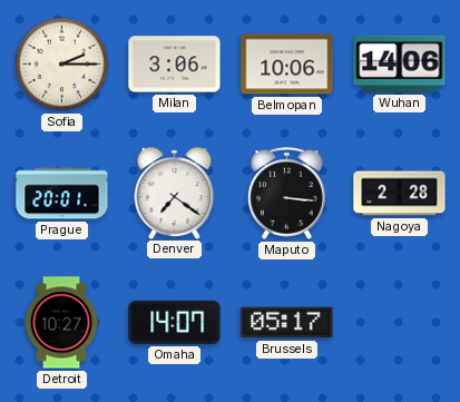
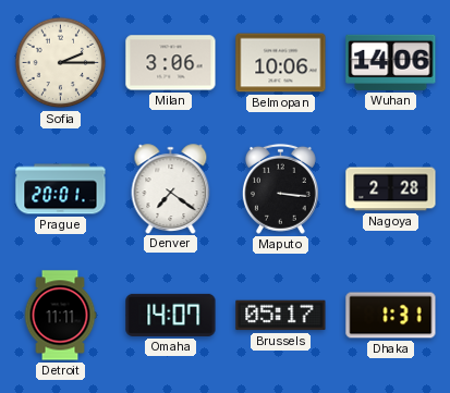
Detroit: 10:27 -> 11:11 (60, 316)
Dhaka: none -> 1:31 (391, 316)
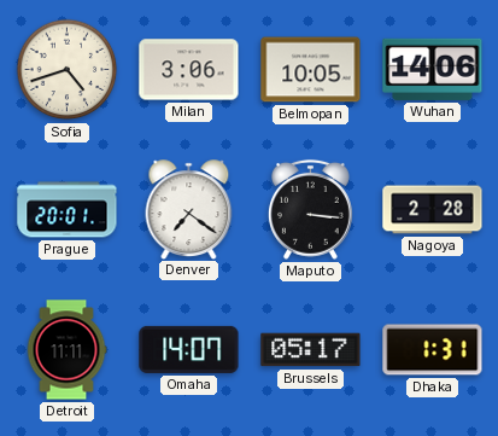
Sofia: 2:15 -> 4:42 (68, 70)
Belmopan: 10:06 -> 10:05 (311, 70)
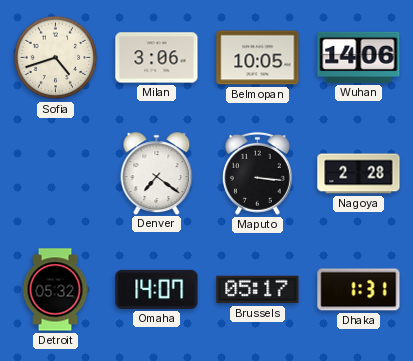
Prague: 20:01 -> none (68, 210)
Detroit: 11:11 -> 05:32 (55, 290)
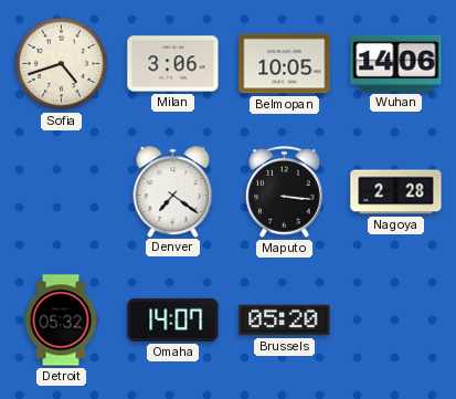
Brussels: 05:17 -> 05:20 (285, 321)
Dhaka: 1:31 -> none (359, 290)
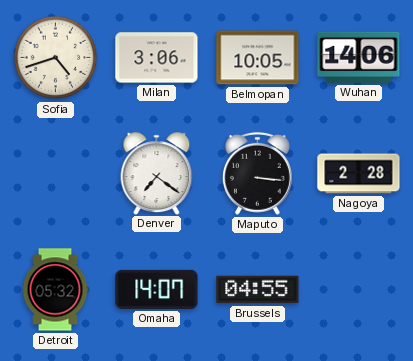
Brussels: 05:20 -> 04:55 (258, 290)
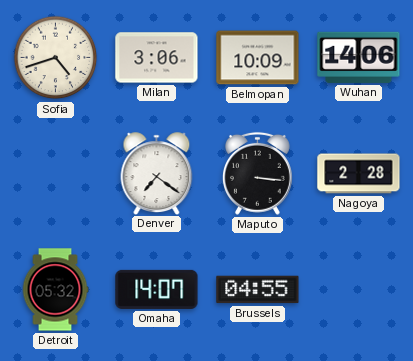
Belmopan: 10:05 -> 10:09 (258, 58)
